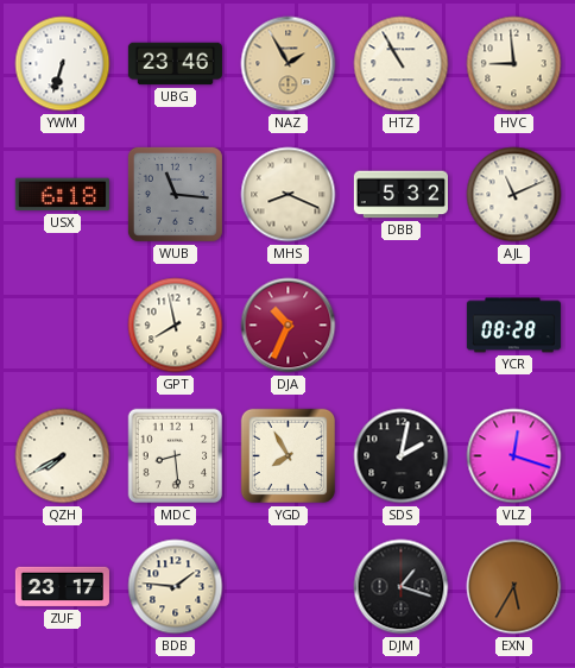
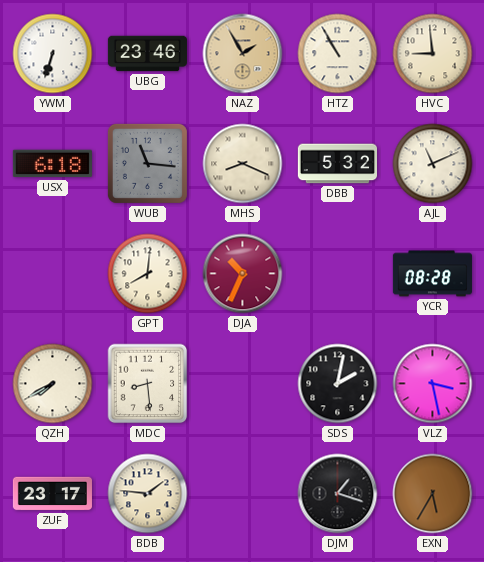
GPT: 7:58 -> 8:01 (148, 274)
YGD: 7:55 -> none (289, 456)
VLZ: 12:18 -> 3:28 (433, 384)
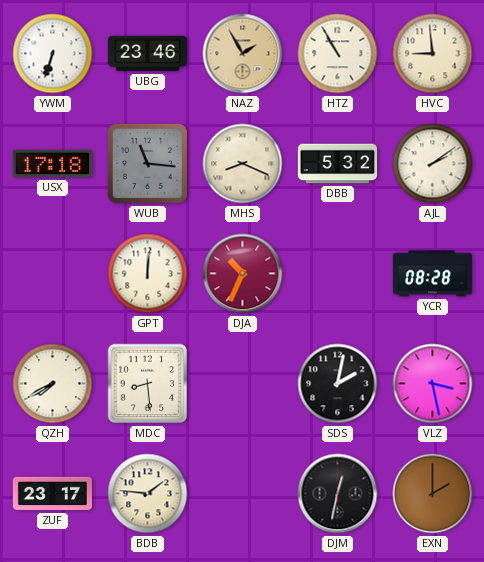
USX: 6:18 -> 17:18 (52, 164)
AJL: 11:11 -> 2:09 (433, 164)
GPT: 8:01 -> 12:01 (148, 274)
DJM: 1:18 -> 12:32 (338, 494)
EXN: 5:35 -> 2:00 (433, 494)
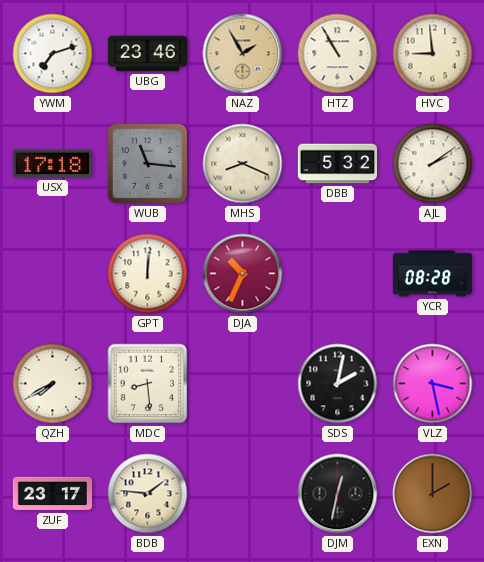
YWM: 6:33 -> 7:12 (53, 54)
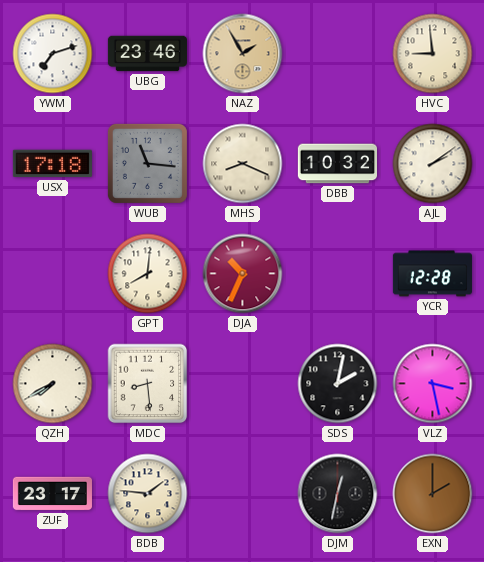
HTZ: 10:55 -> none (338, 54)
DBB: 5:32 -> 10:32 (337, 164)
GPT: 12:01 -> 8:01 (148, 274)
YCR: 08:28 -> 12:28 (432, 274)
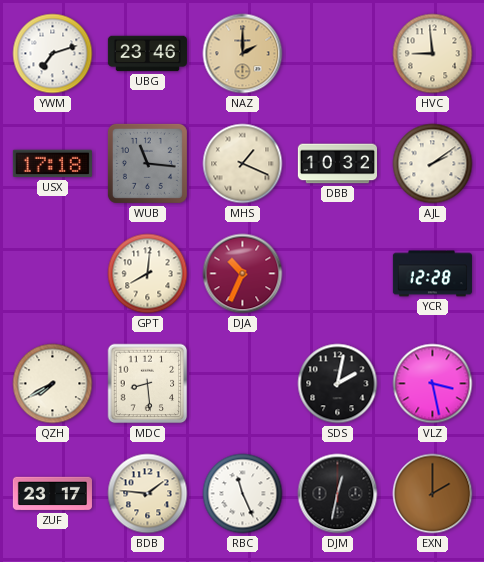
NAZ: 1:55 -> 2:00 (243, 54)
MHS: 8:19 -> 1:19 (243, 164)
RBC: none -> 11:26 (243, 494)
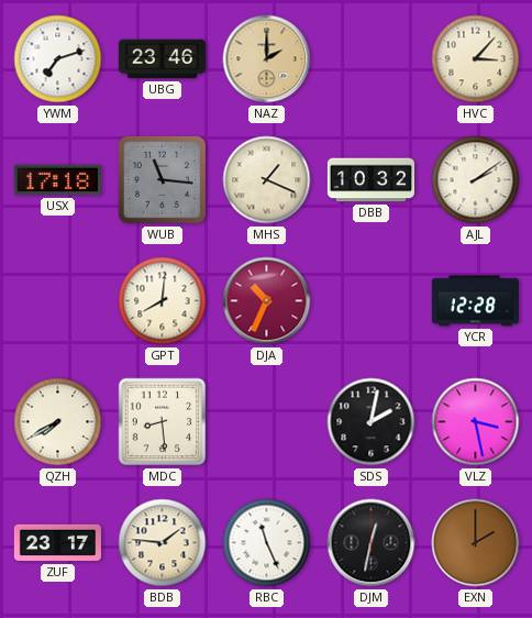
HVC: 8:59 -> 3:07 (476, 59)
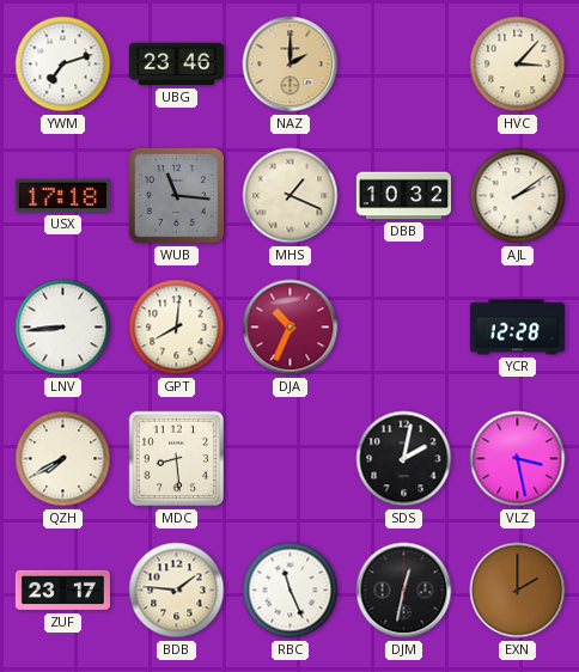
LNV: none -> 8:44 (63, 328)
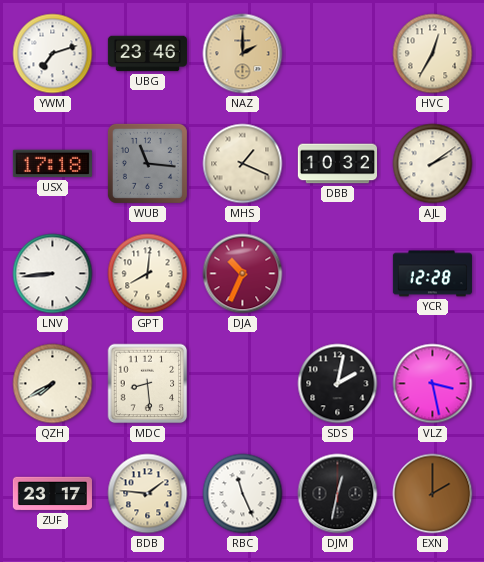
HVC: 3:07 -> 12:35 (433, 54)
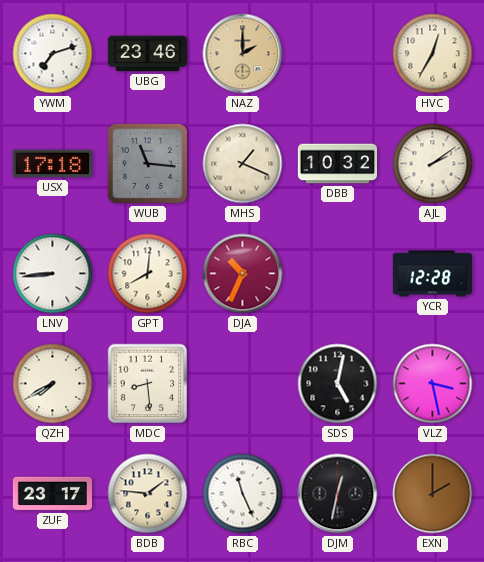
SDS: 2:02 -> 5:02 (338, 384)
